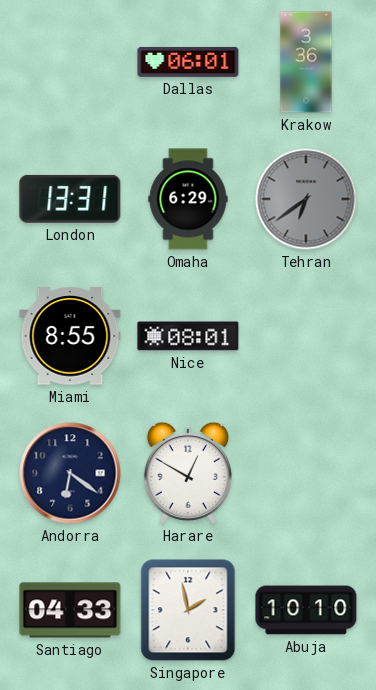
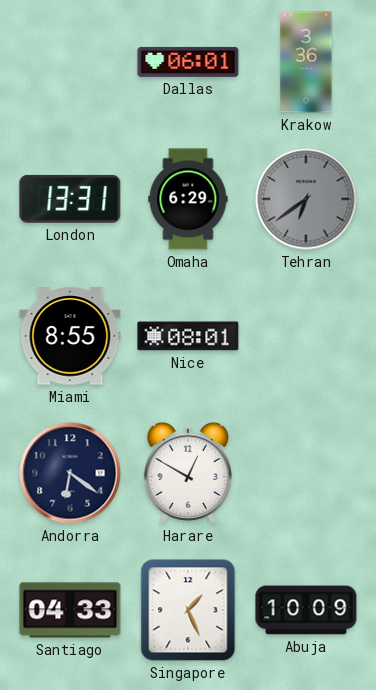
Singapore: 1:58 -> 1:26 (188, 610)
Abuja: 10:10 -> 10:09 (306, 610)
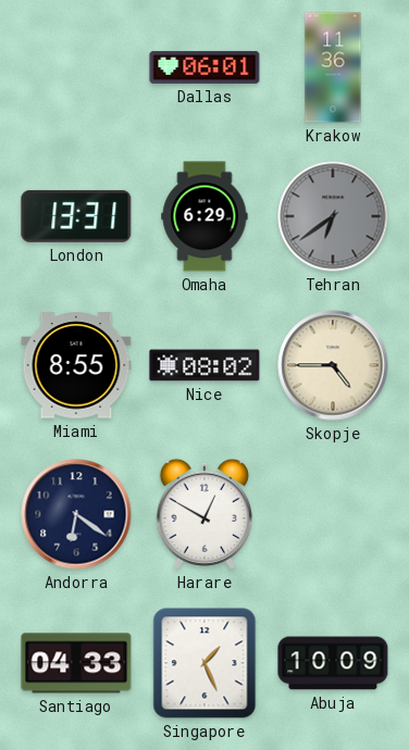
Krakow: 3:36 -> 11:36 (333, 67)
Nice: 08:01 -> 08:02 (205, 365)
Skopje: none -> 4:45 (333, 365)
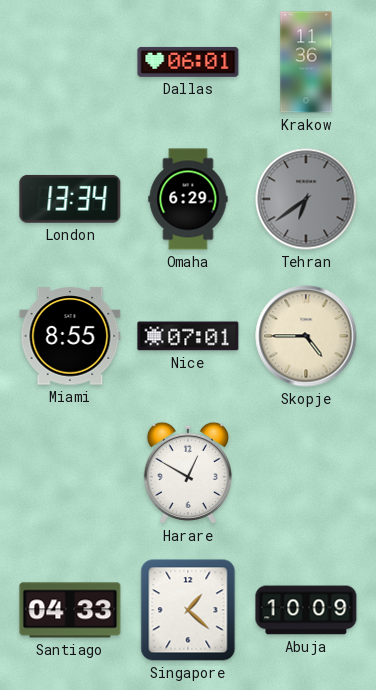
London: 13:31 -> 13:34 (70, 199)
Nice: 08:02 -> 07:01 (188, 336)
Andorra: 6:21 -> none (76, 514)
Singapore: 1:26 -> 1:22 (188, 610)
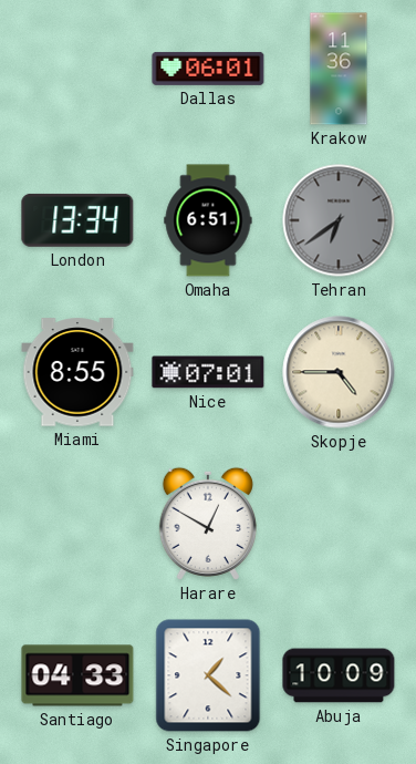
Omaha: 6:29 -> 6:51 (208, 220)
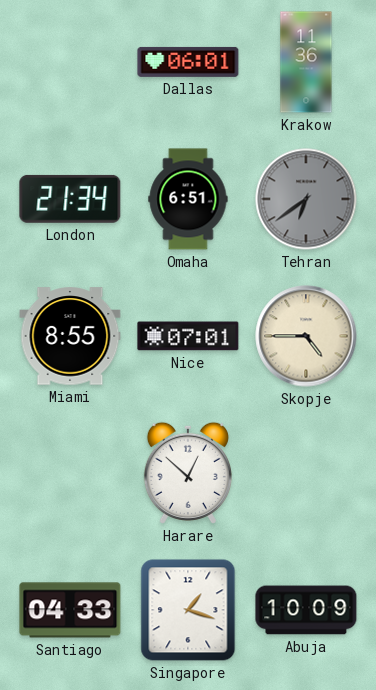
London: 13:34 -> 21:34 (70, 199)
Harare: 12:50 -> 12:52 (188, 473)
Singapore: 1:22 -> 1:18 (188, 610)
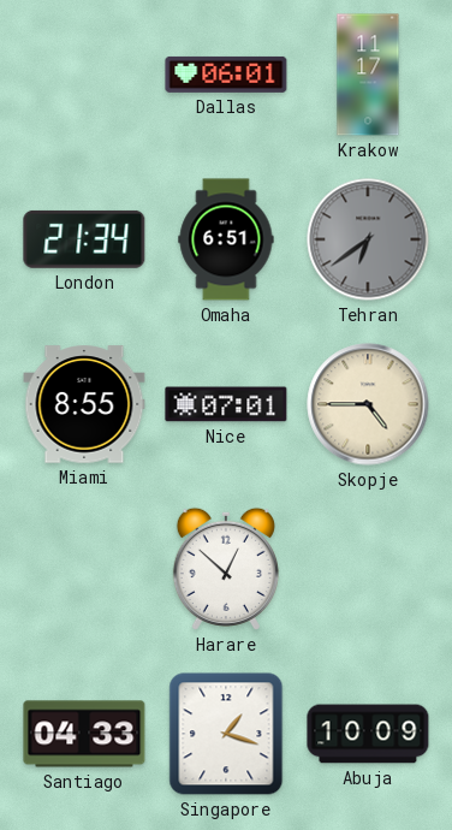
Krakow: 11:36 -> 11:17 (368, 75)
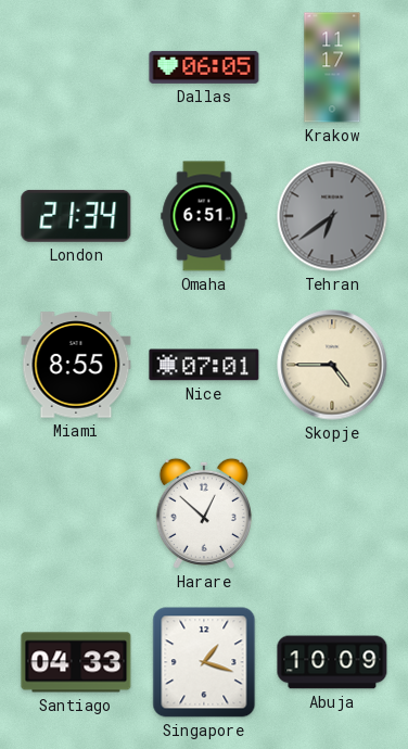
Dallas: 06:01 -> 06:05 (204, 67)
